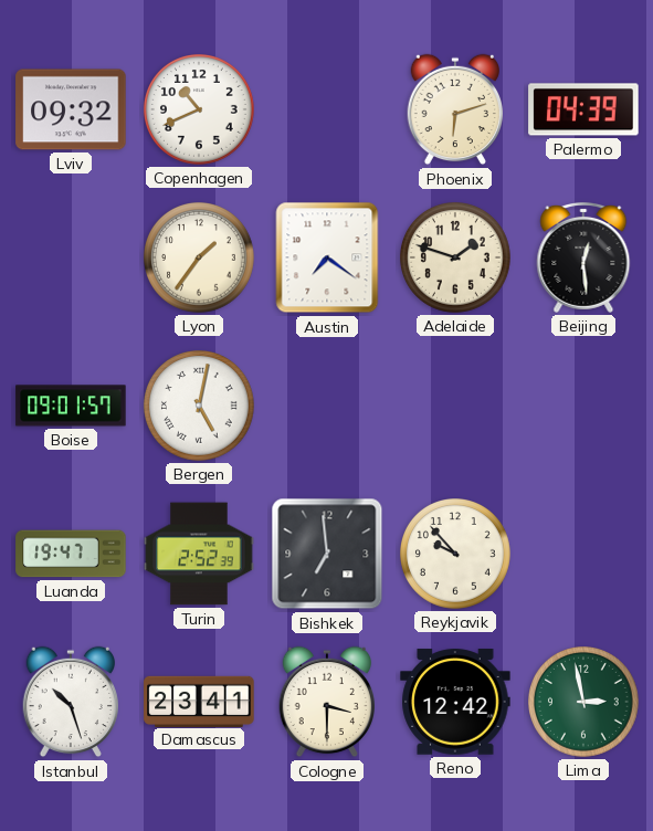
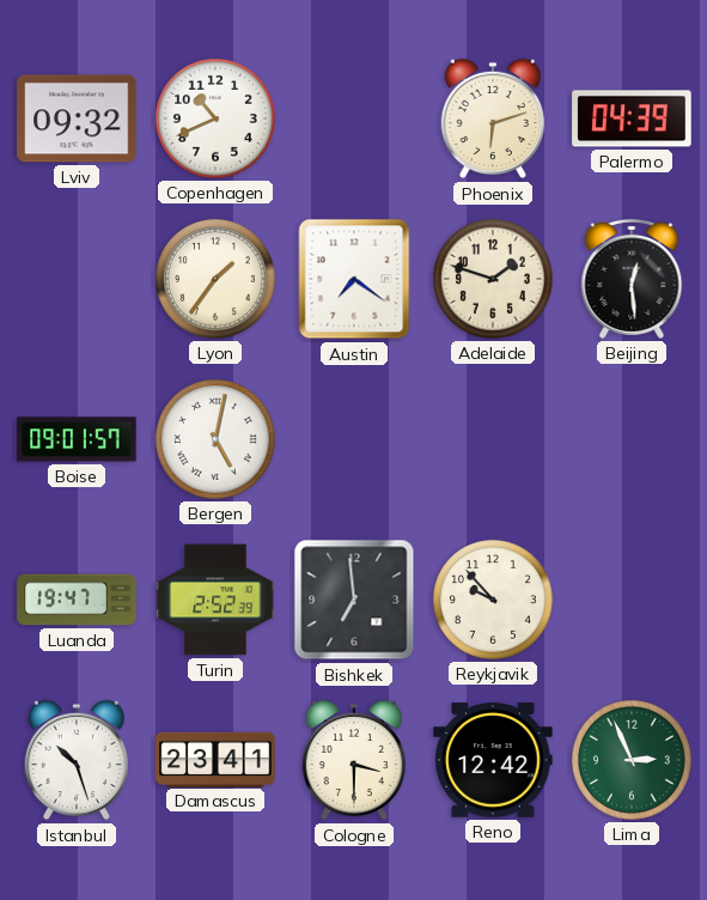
Lima: 2:58 -> 2:56 (633, 761)
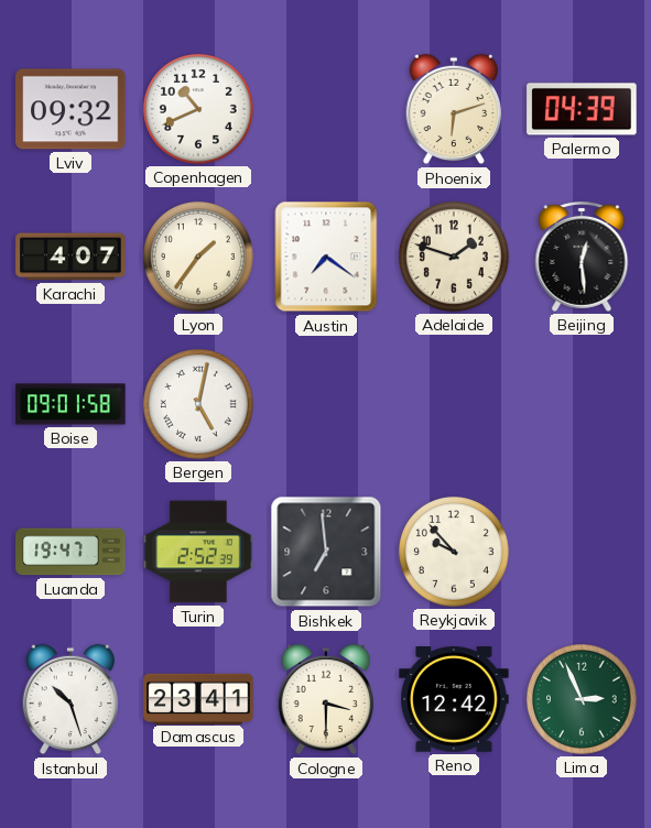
Karachi: none -> 4:07 (70, 257)
Boise: 09:01:57 -> 09:01:58 (70, 404)
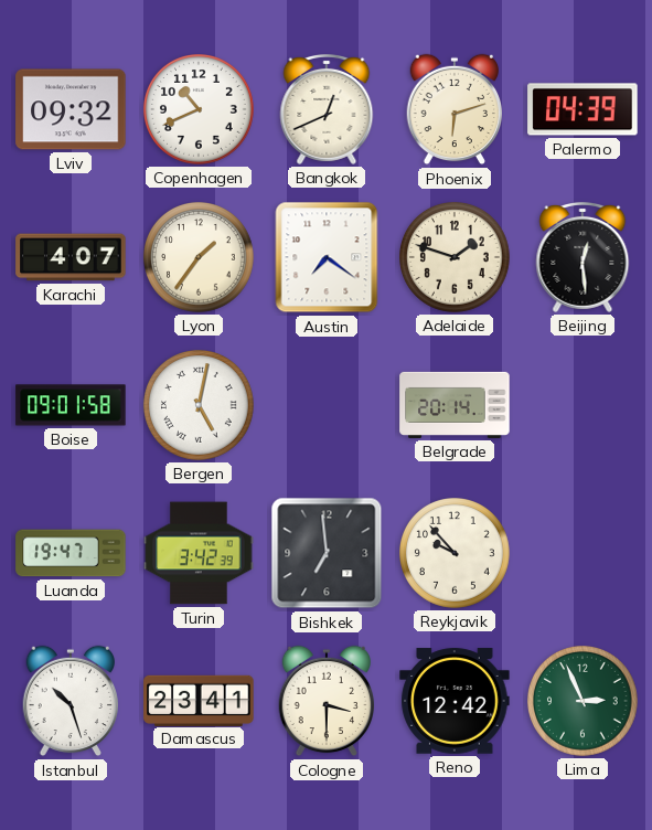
Bangkok: none -> 12:41 (327, 109)
Belgrade: none -> 20:14 (455, 405)
Turin: 2:52 -> 3:42 (199, 553)
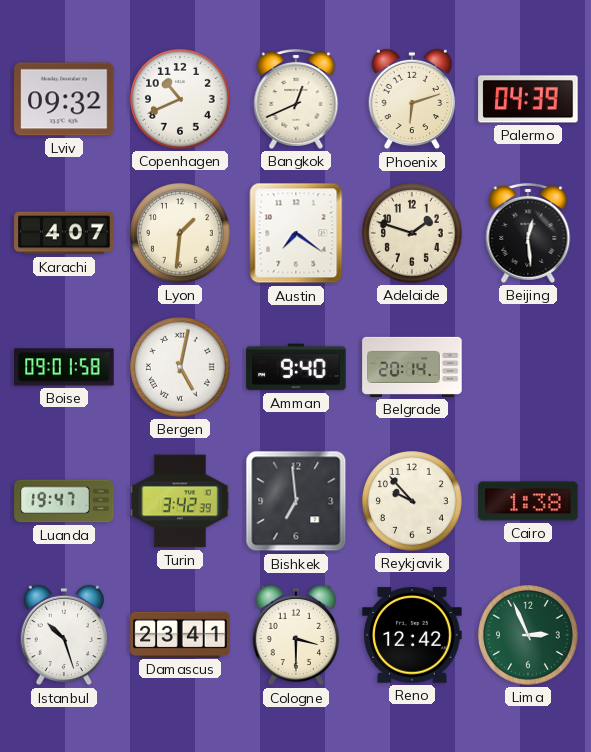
Lyon: 1:36 -> 1:31 (181, 234)
Amman: none -> 9:40 (296, 367)
Cairo: none -> 1:38 (528, 501)
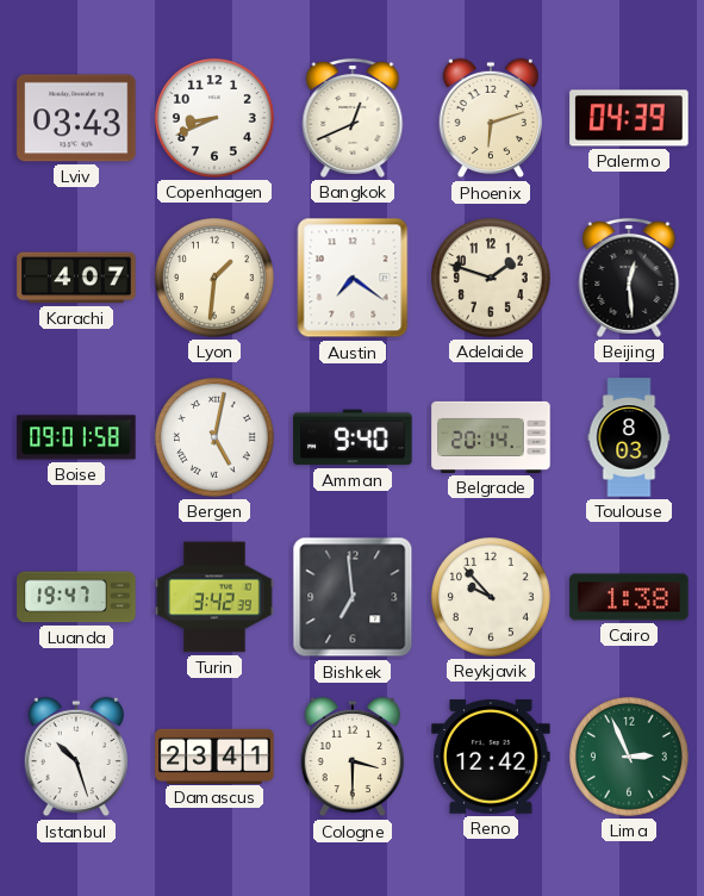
Lviv: 09:32 -> 03:43 (76, 118)
Copenhagen: 10:41 -> 8:41 (216, 119)
Toulouse: none -> 8:03 (629, 437)
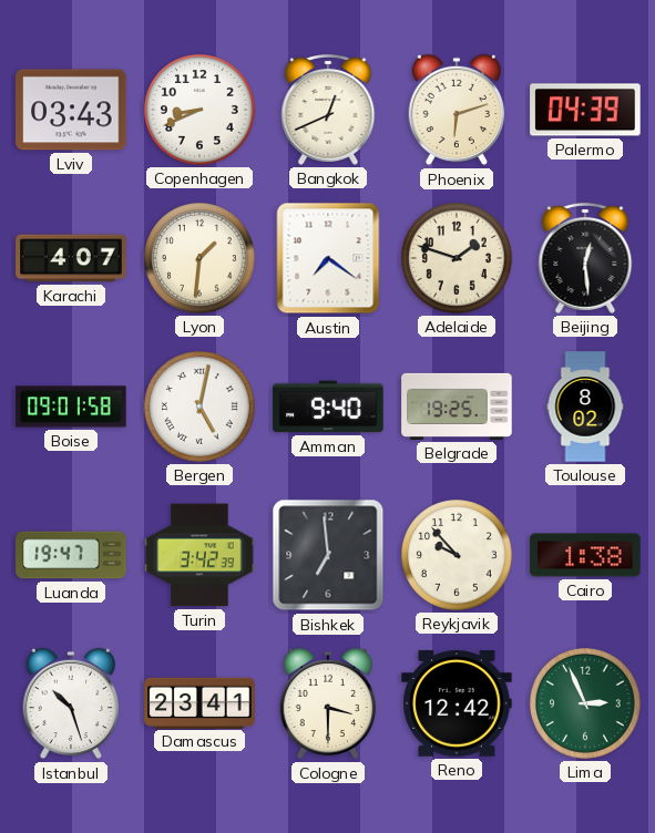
Belgrade: 20:14 -> 19:25 (457, 407)
Toulouse: 8:03 -> 8:02 (585, 407)
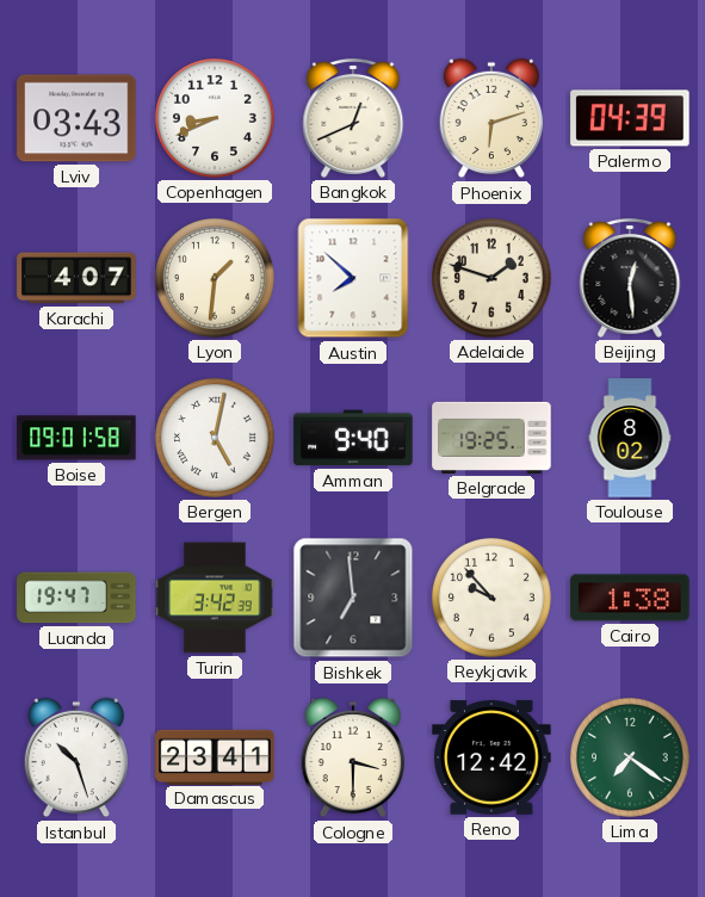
Austin: 7:21 -> 7:52 (353, 278)
Lima: 2:56 -> 7:21 (631, 759)
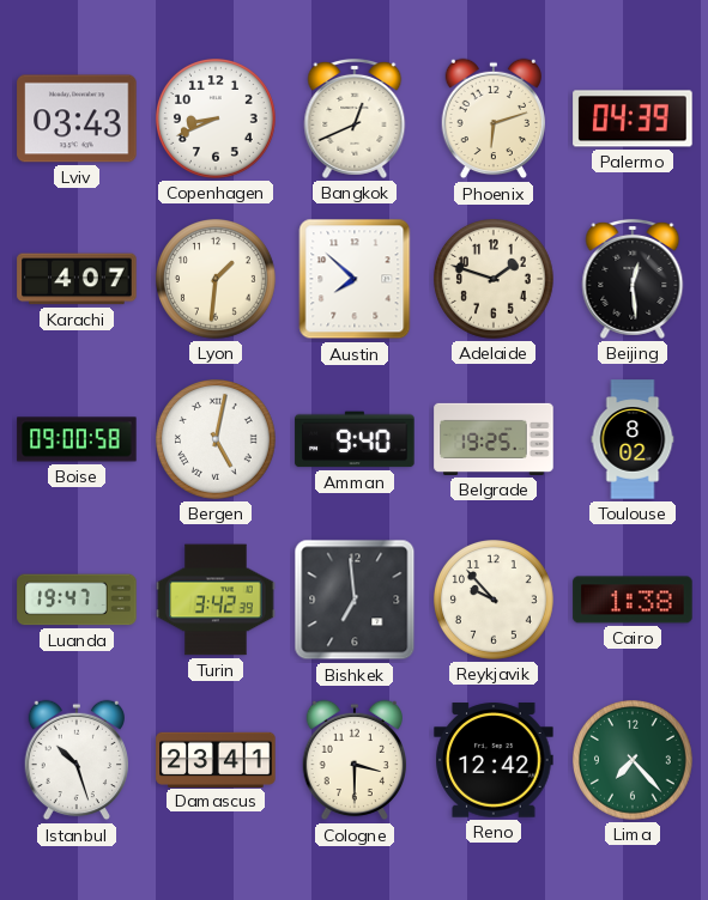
Boise: 09:01 -> 09:00 (77, 439)
Lima: 7:21 -> 7:23 (634, 761)
